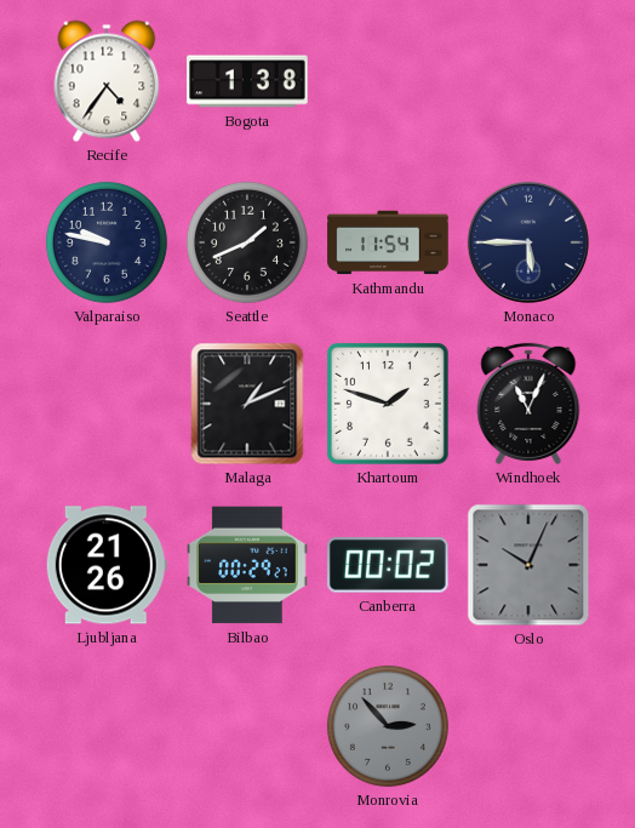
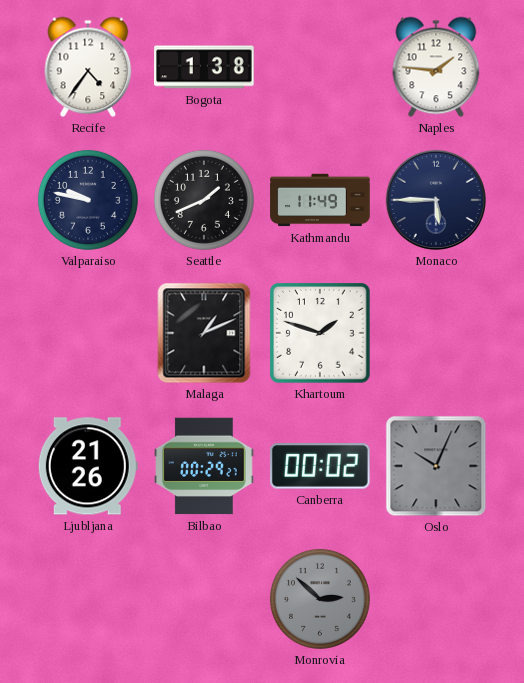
Naples: none -> 1:46 (436, 67)
Kathmandu: 11:54 -> 11:49 (320, 200)
Windhoek: 11:04 -> none (528, 404)
Monrovia: 2:53 -> 2:52 (320, 599)
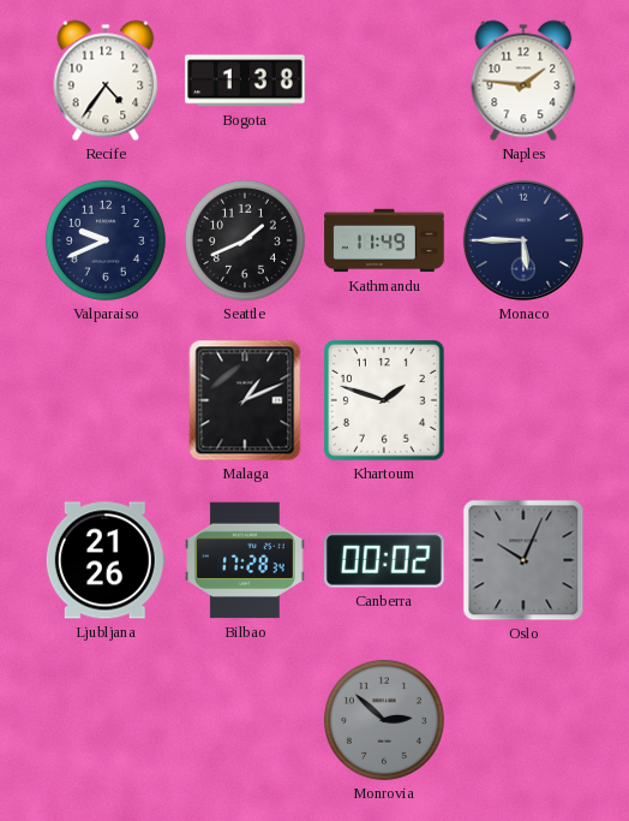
Valparaiso: 9:47 -> 9:41 (106, 240)
Bilbao: 00:29 -> 17:28 (245, 560)
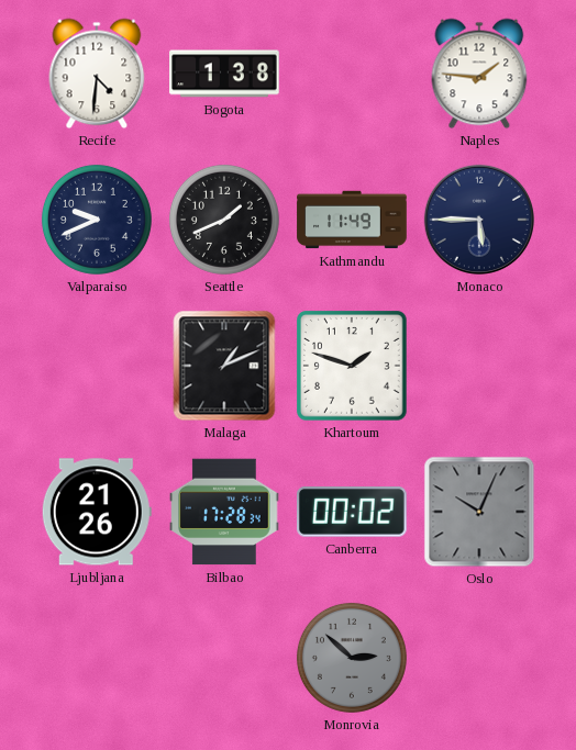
Recife: 4:36 -> 4:31 (97, 74)
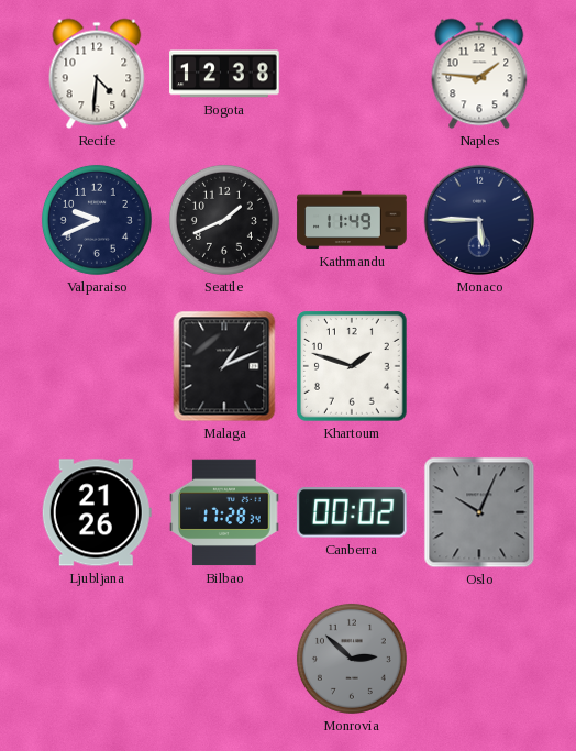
Bogota: 1:38 -> 12:38 (224, 74)
